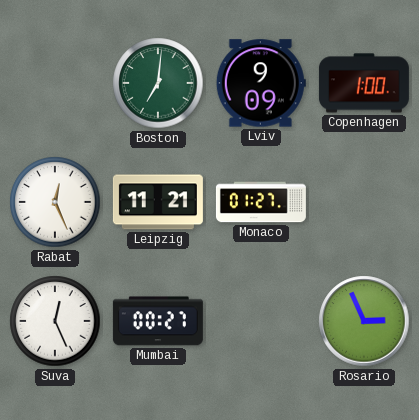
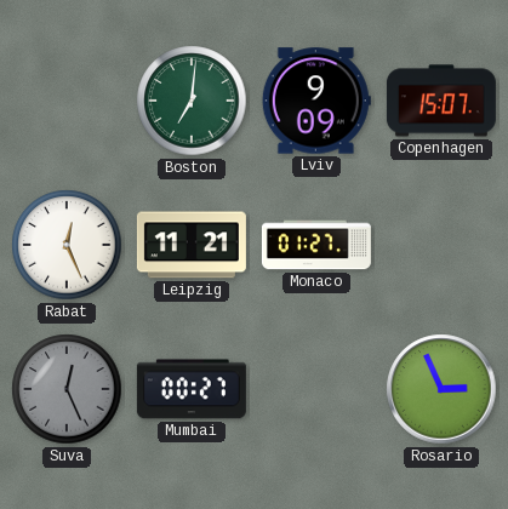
Copenhagen: 1:00 -> 15:07 (441, 101)
Suva dial: white -> grey (67, 389)
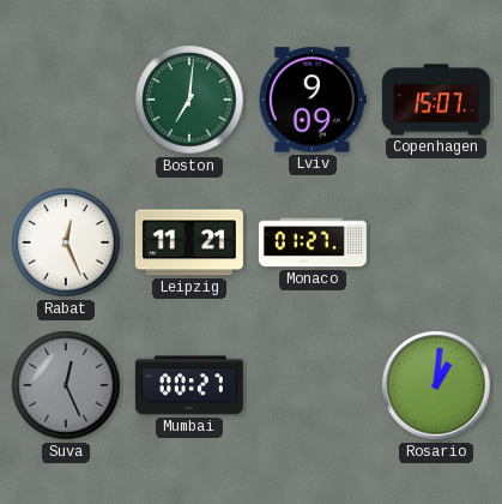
Rosario: 2:56 -> 1:01 (436, 385)
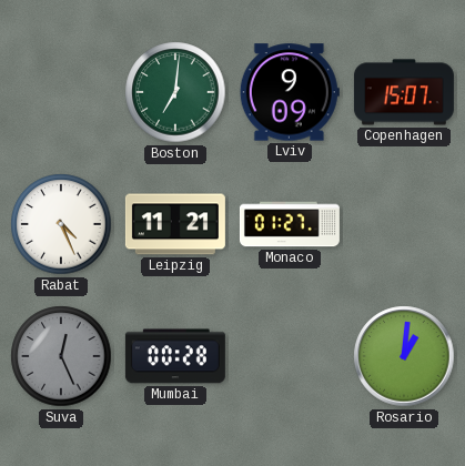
Rabat: 12:26 -> 4:26 (61, 224)
Mumbai: 00:27 -> 00:28 (175, 356)
